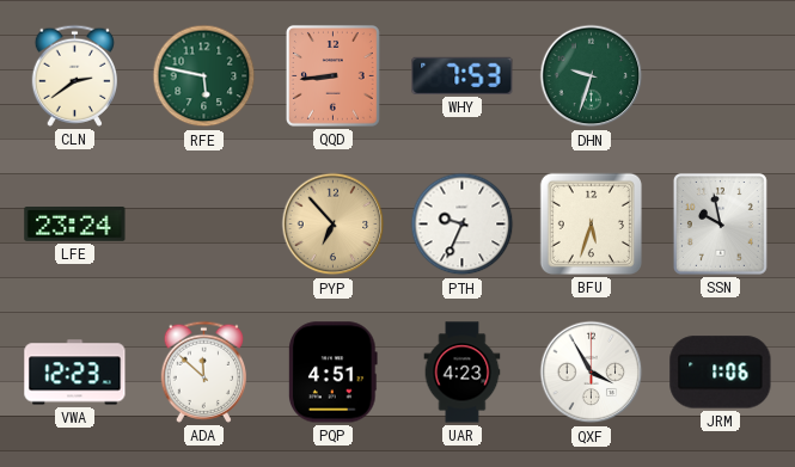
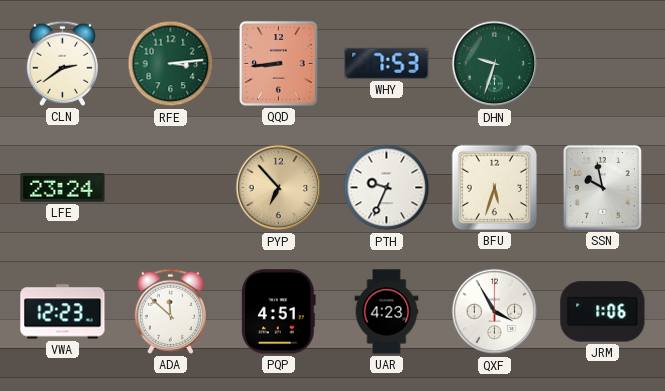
RFE: 5:47 -> 3:14 (171, 64)
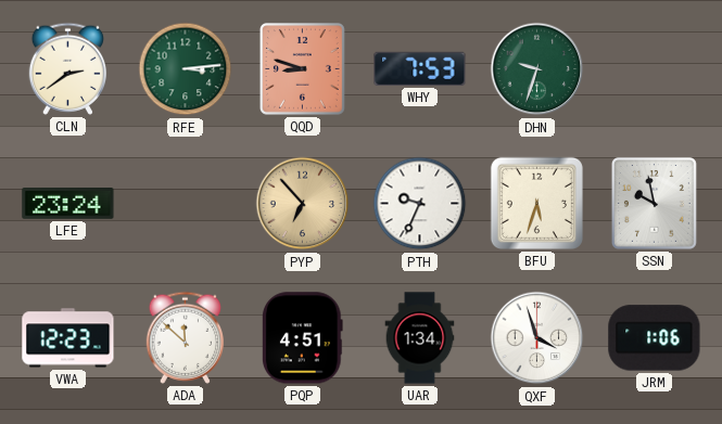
QQD: 8:44 -> 8:48 (302, 69)
UAR: 4:23 -> 1:34 (420, 338)
QXF: 3:55 -> 3:57 (537, 338)
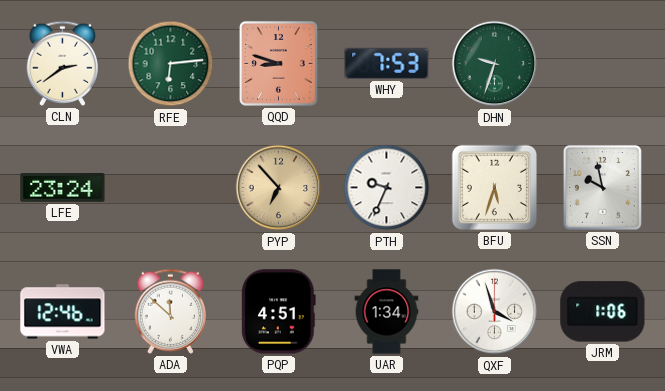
RFE: 3:14 -> 6:14 (171, 64)
VWA: 12:23 -> 12:46 (63, 312)
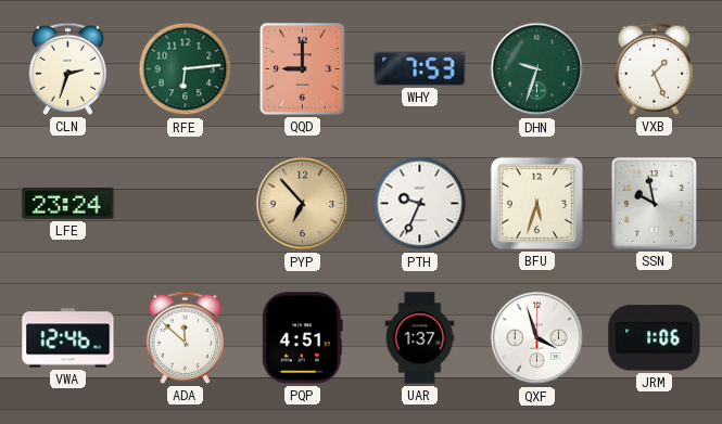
CLN: 2:39 -> 2:33 (67, 68)
QQD: 8:48 -> 9:00 (302, 69)
VXB: none -> 1:26 (654, 68)
UAR: 1:34 -> 1:37 (420, 338)
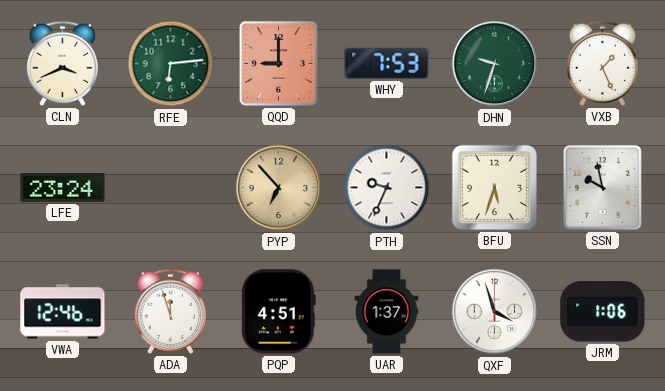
CLN: 2:33 -> 3:41 (62, 63)
ADA: 11:52 -> 11:57 (170, 311)
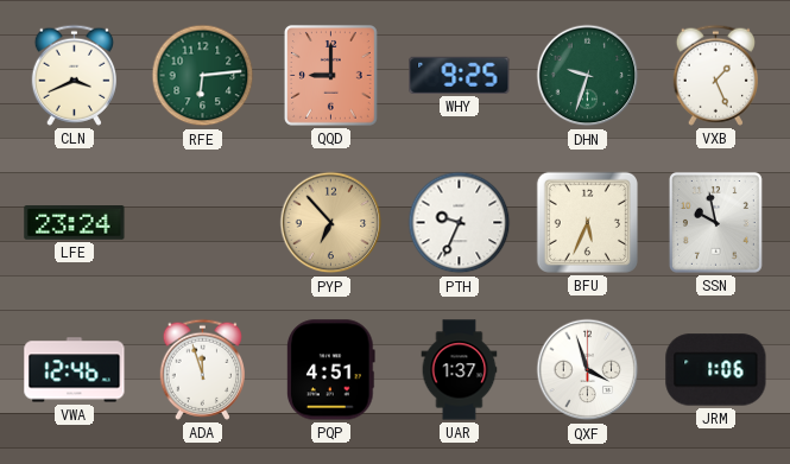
WHY: 7:53 -> 9:25 (460, 75)
BFU: 5:33 -> 5:34 (587, 222)
